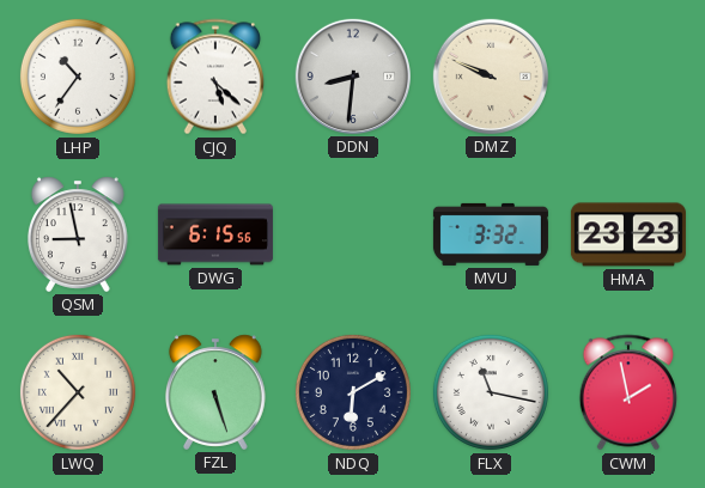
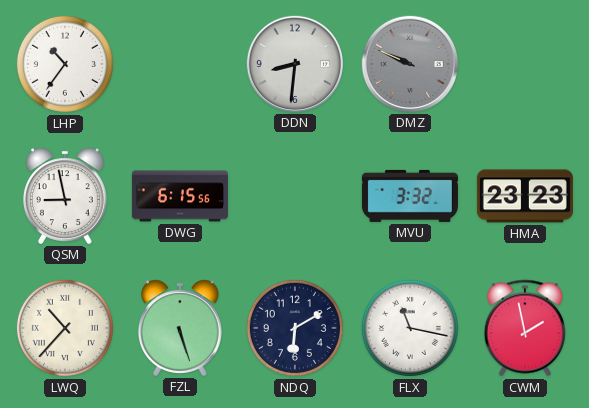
CJQ: 5:22 -> none (214, 77)
DMZ dial: cream -> grey (410, 64)
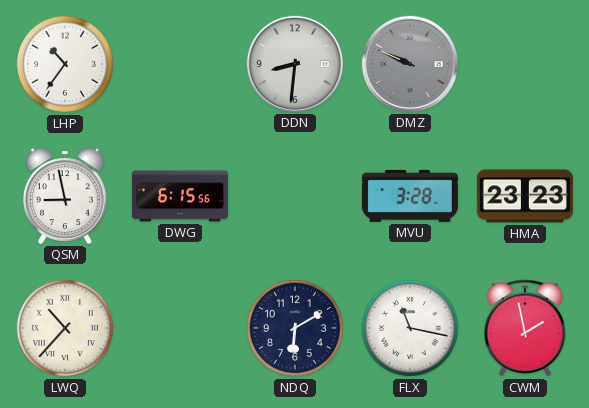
MVU: 3:32 -> 3:28 (410, 196)
FZL: 5:27 -> none (180, 328)
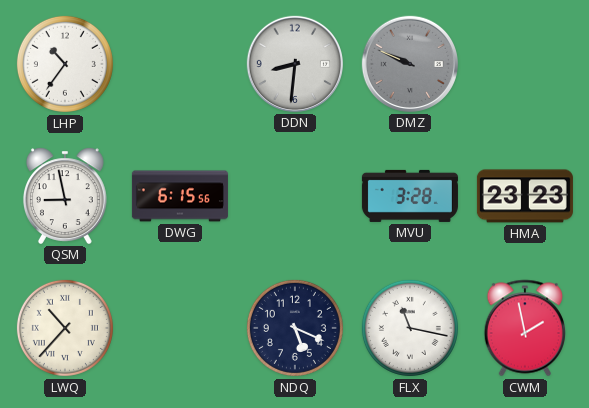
NDQ: 6:10 -> 5:19 (295, 328)
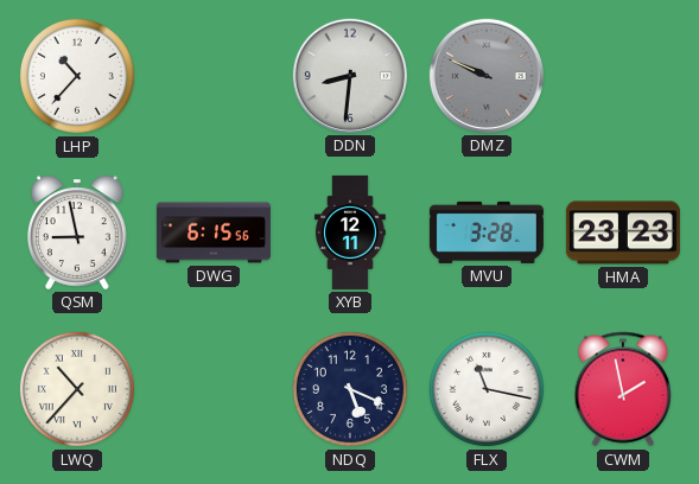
LHP: 10:36 -> 10:37 (77, 76)
XYB: none -> 12:11 (350, 233)
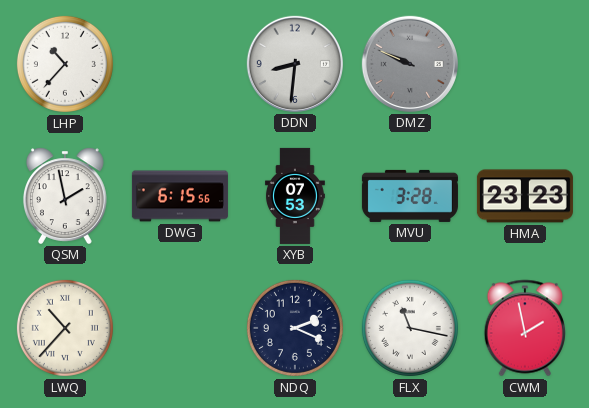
QSM: 8:58 -> 1:58 (65, 196)
XYB: 12:11 -> 07:53 (295, 196)
NDQ: 5:19 -> 2:19 (295, 328)
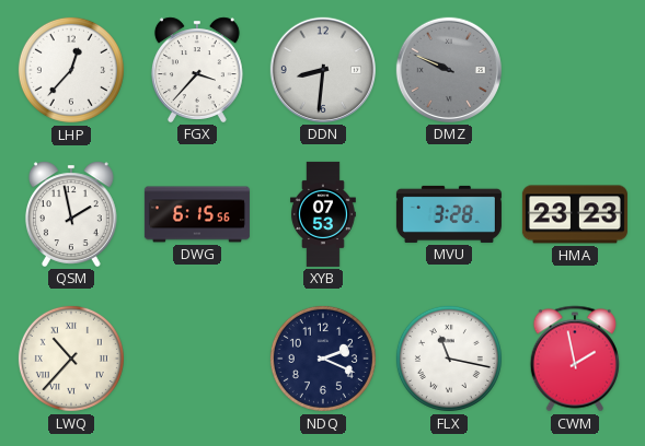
LHP: 10:37 -> 12:37 (71, 70)
FGX: none -> 3:37 (197, 70)
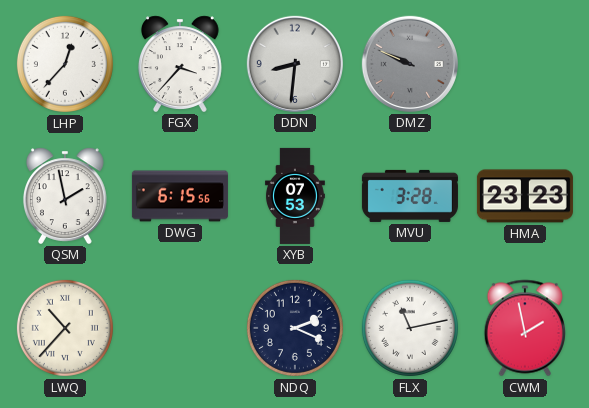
FLX: 11:17 -> 11:13 (410, 328)
